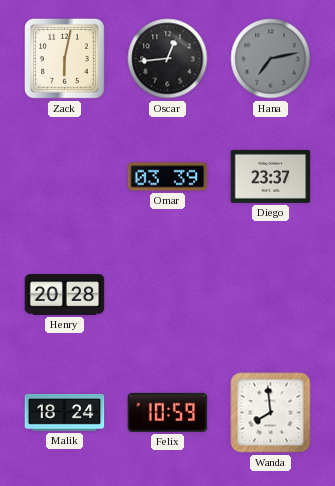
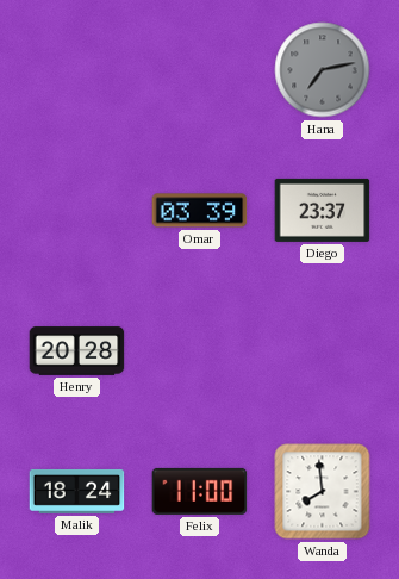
Zack: 6:02 -> none (65, 59)
Oscar: 12:44 -> none (168, 59)
Felix: 10:59 -> 11:00 (200, 491)
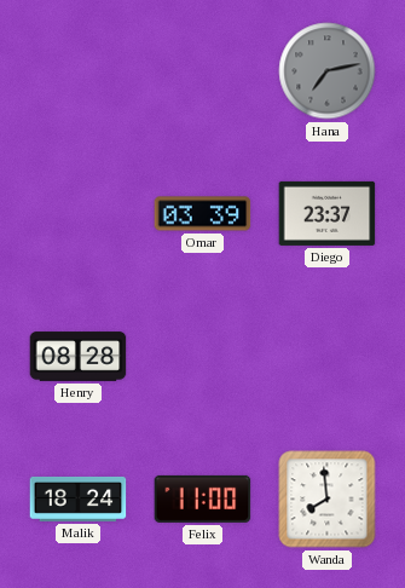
Henry: 20:28 -> 08:28 (79, 357)
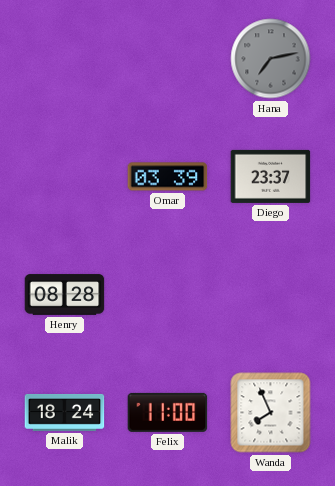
Wanda: 7:59 -> 7:56 (271, 413)
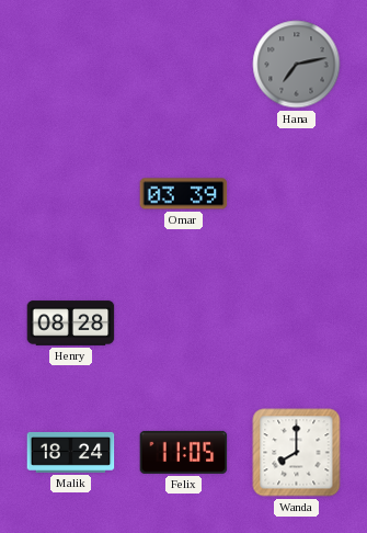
Diego: 23:37 -> none (271, 176)
Felix: 11:00 -> 11:05 (184, 452)
Wanda: 7:56 -> 8:00 (297, 453)
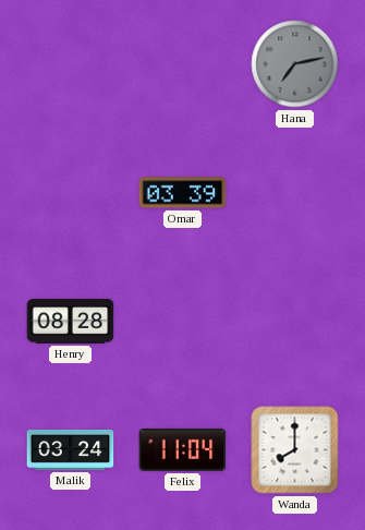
Malik: 18:24 -> 03:24 (71, 449)
Felix: 11:05 -> 11:04 (183, 449)
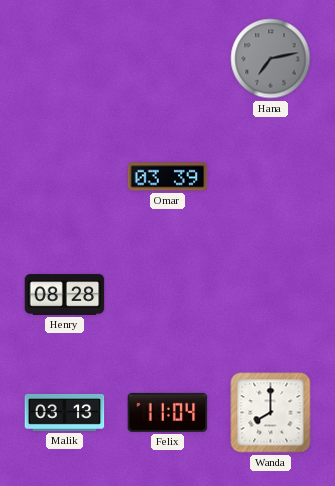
Malik: 03:24 -> 03:13 (65, 412)
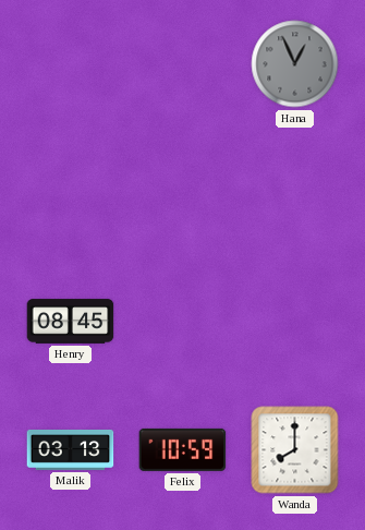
Hana: 7:13 -> 12:56 (295, 64)
Omar: 03:39 -> none (168, 177)
Henry: 08:28 -> 08:45 (71, 322)
Felix: 11:04 -> 10:59 (183, 449)
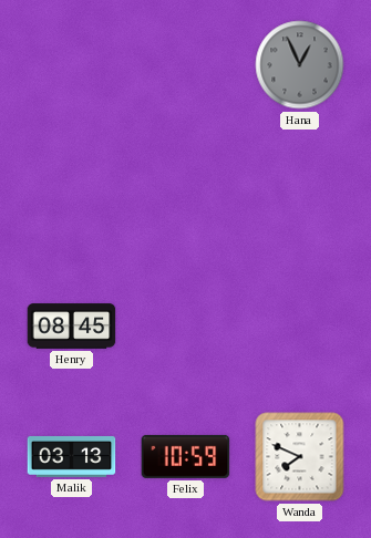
Wanda: 8:00 -> 7:49 (300, 457)
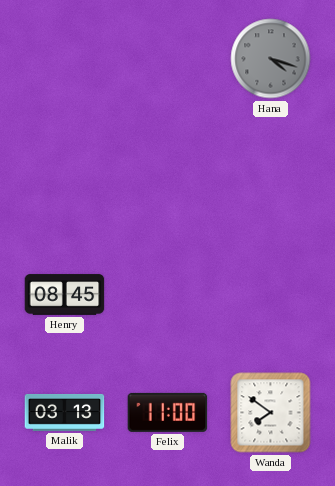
Hana: 12:56 -> 4:18 (271, 59)
Felix: 10:59 -> 11:00 (168, 412)
Wanda: 7:49 -> 7:51 (271, 413)
